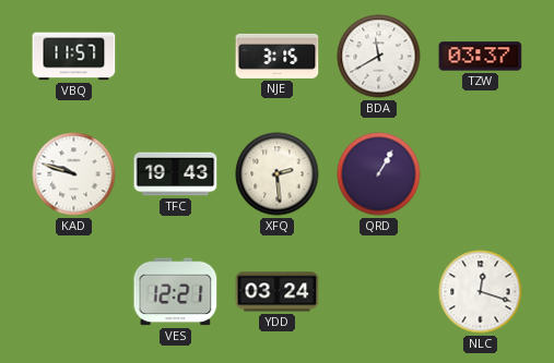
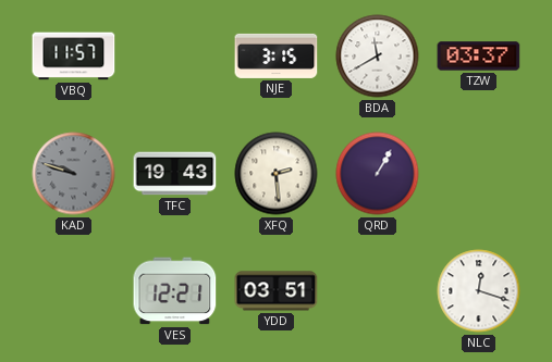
KAD dial: white -> grey (74, 174)
YDD: 03:24 -> 03:51 (277, 291)
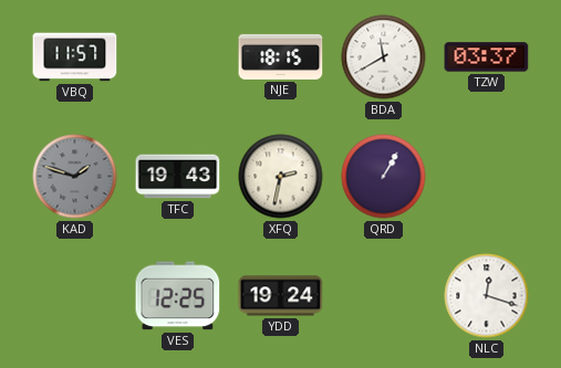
NJE: 3:15 -> 18:15 (281, 56)
KAD: 9:48 -> 1:48 (75, 177)
XFQ: 2:29 -> 2:32 (281, 177)
VES: 12:21 -> 12:25 (178, 296)
YDD: 03:51 -> 19:24 (281, 296)
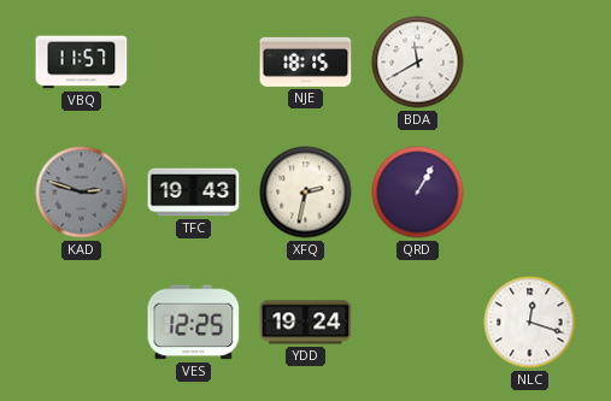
TZW: 03:37 -> none (487, 57)
KAD: 1:48 -> 2:48 (82, 193)
